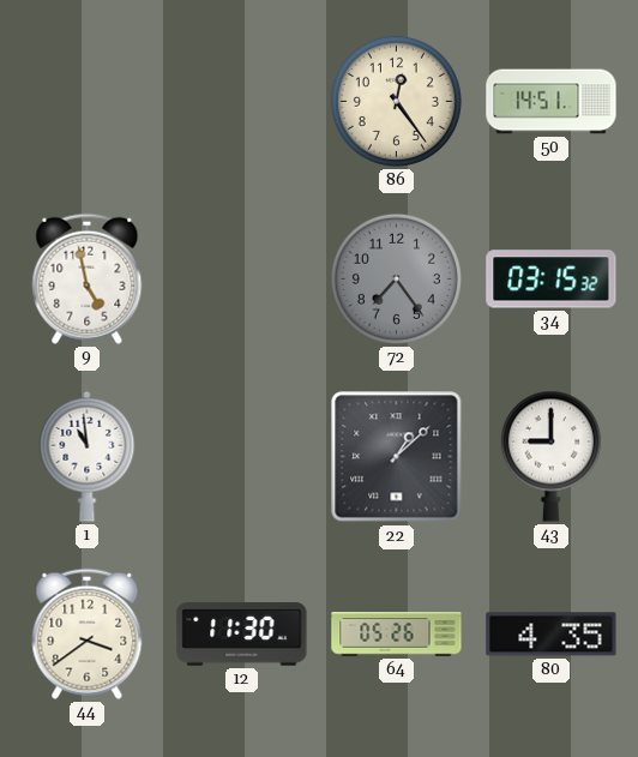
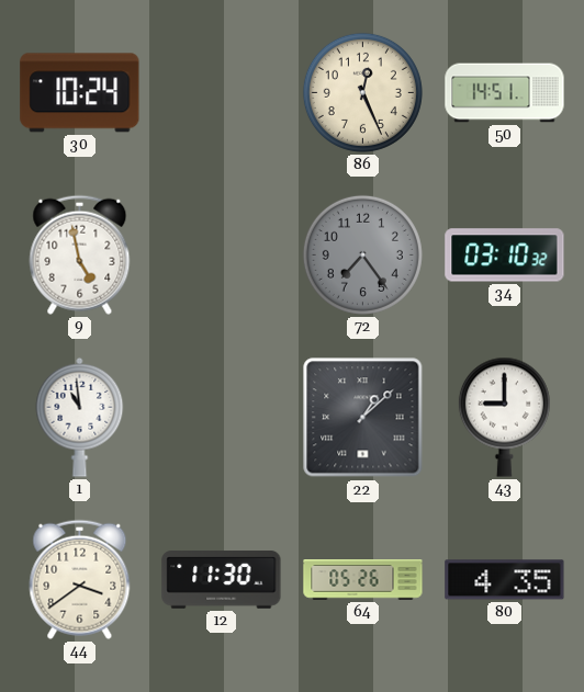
30: none -> 10:24 (80, 93)
86: 12:24 -> 12:26 (362, 92)
34: 03:15 -> 03:10 (505, 256)
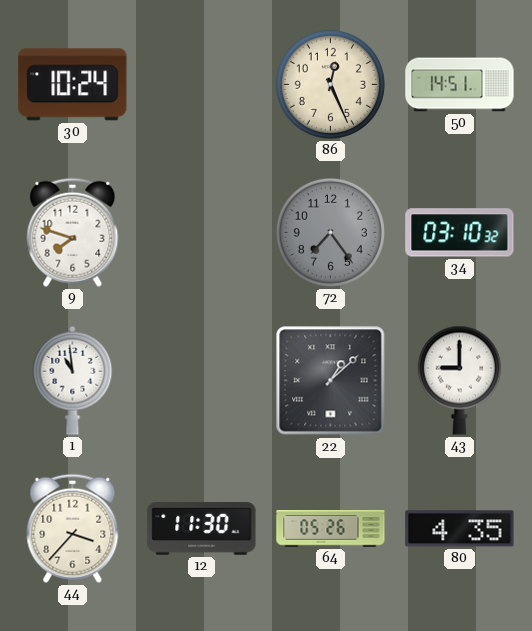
9: 4:58 -> 7:48 (73, 232)
44: 3:39 -> 3:37 (73, 528)
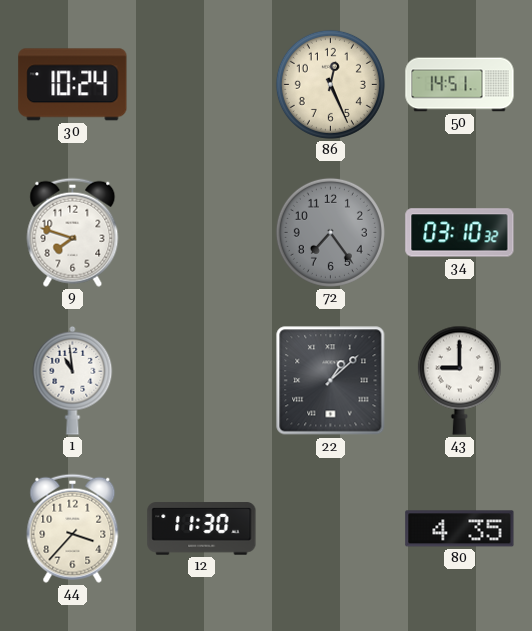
64: 05:26 -> none (331, 529)
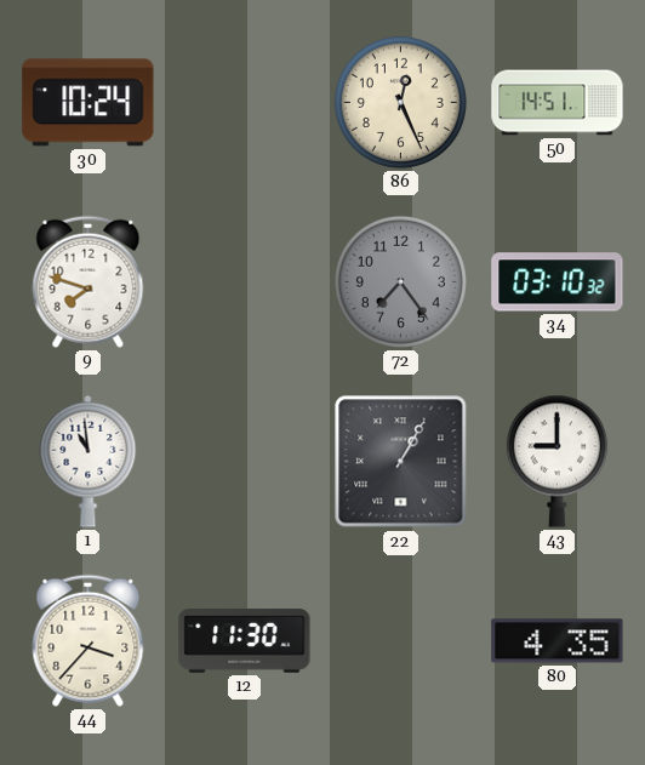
22: 1:08 -> 1:05 (401, 462)
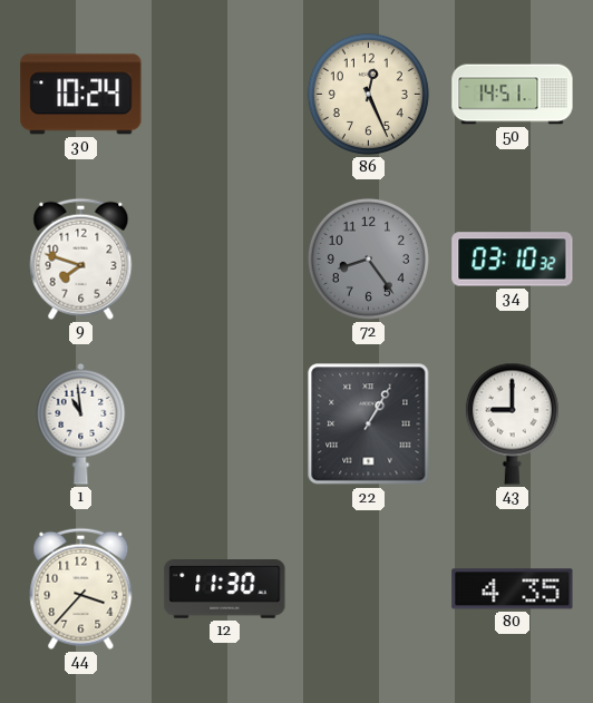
72: 7:24 -> 8:24 (368, 258)
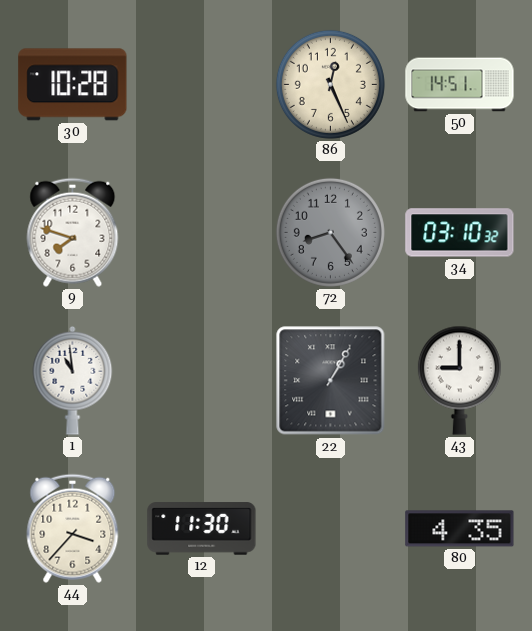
30: 10:24 -> 10:28 (73, 85)
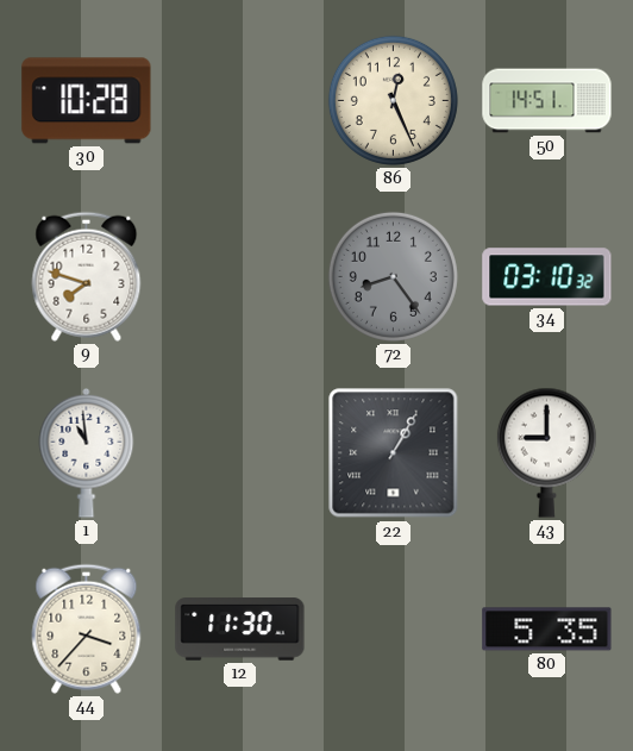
80: 4:35 -> 5:35 (547, 630)
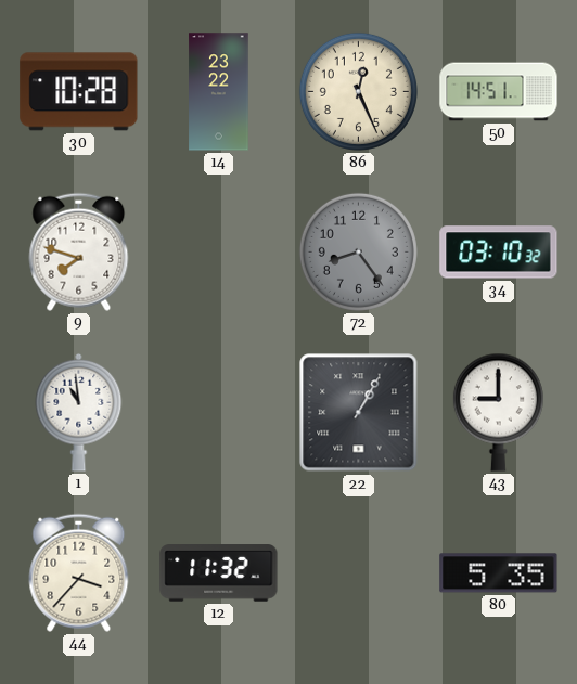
14: none -> 23:22 (219, 92)
12: 11:30 -> 11:32 (219, 573)
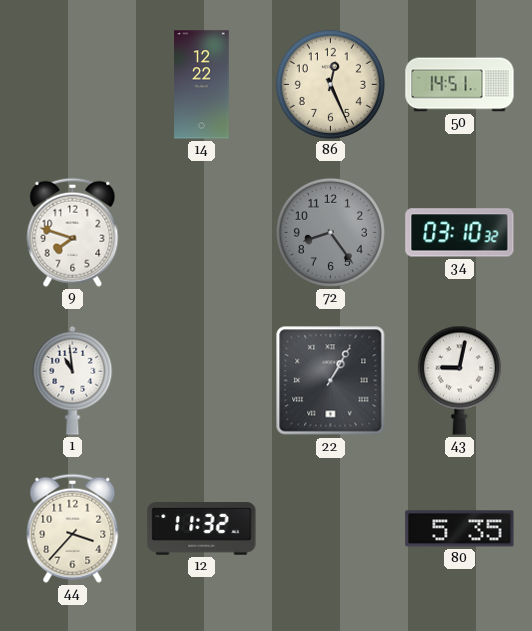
30: 10:28 -> none (79, 92)
14: 23:22 -> 12:22 (202, 85)
43: 9:00 -> 9:02 (459, 380)
